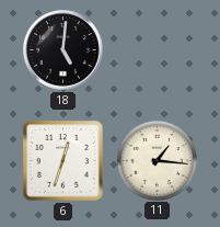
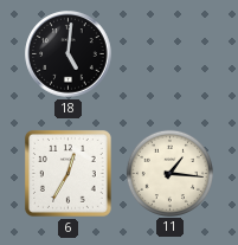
6: 12:33 -> 12:35 (67, 173)
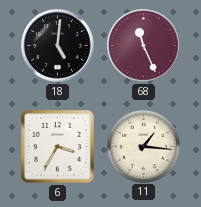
68: none -> 11:26 (144, 46)
6: 12:35 -> 3:35 (57, 146)
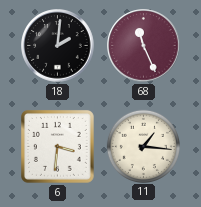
18: 5:01 -> 2:01 (58, 46)
6: 3:35 -> 3:31 (57, 146)
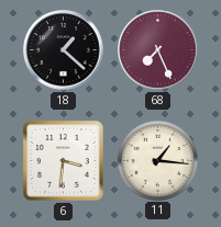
18: 2:01 -> 1:22 (64, 50)
68: 11:26 -> 7:26 (158, 50)
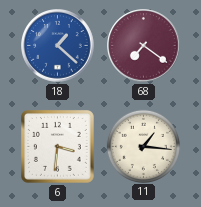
18 dial: black -> blue (58, 46)
68: 7:26 -> 7:21 (144, 46)
